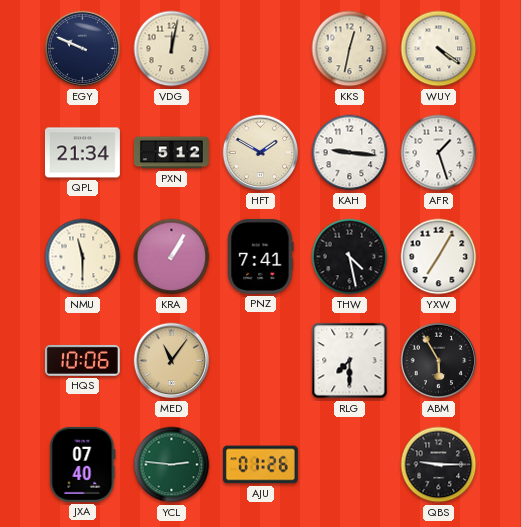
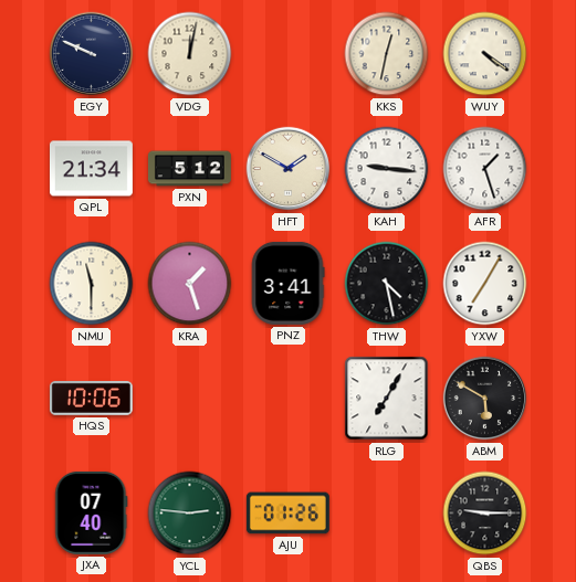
KRA: 1:05 -> 1:27 (190, 284)
PNZ: 7:41 -> 3:41 (287, 283)
MED: 11:06 -> none (172, 361)
RLG: 7:30 -> 7:05 (387, 399)
ABM: 5:55 -> 5:50 (485, 399)
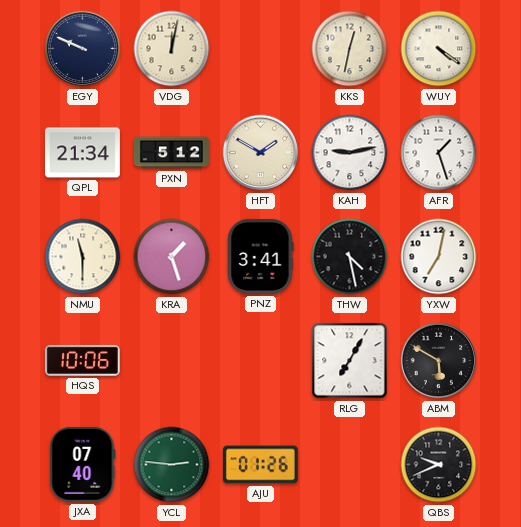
KAH: 9:16 -> 9:13 (350, 153)
YXW: 7:05 -> 7:02 (439, 257)
QBS: 9:15 -> 9:41 (439, 465)
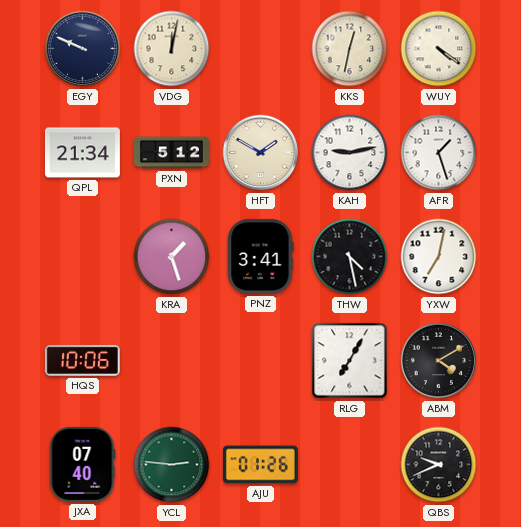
NMU: 11:30 -> none (83, 257)
ABM: 5:50 -> 4:10 (439, 361)
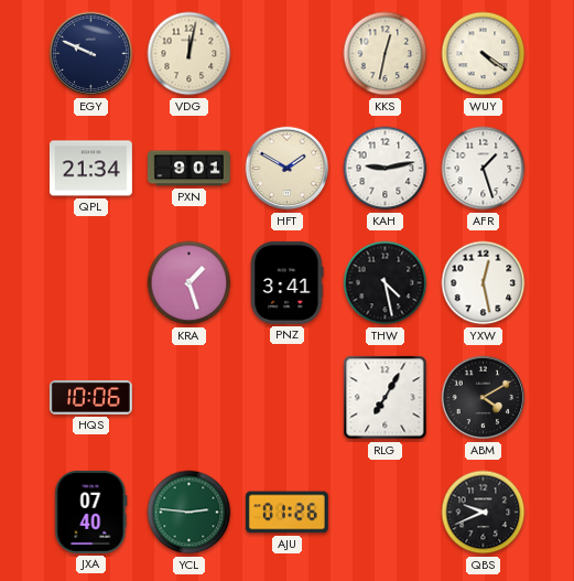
PXN: 5:12 -> 9:01 (188, 169)
YXW: 7:02 -> 12:28 (484, 283)
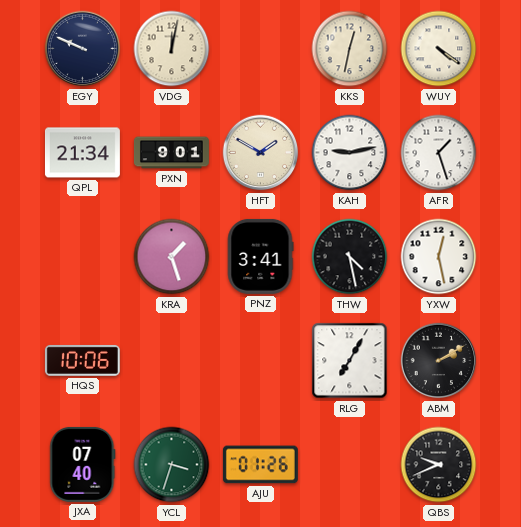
ABM: 4:10 -> 2:10 (439, 361)
YCL: 2:46 -> 3:33 (172, 465)
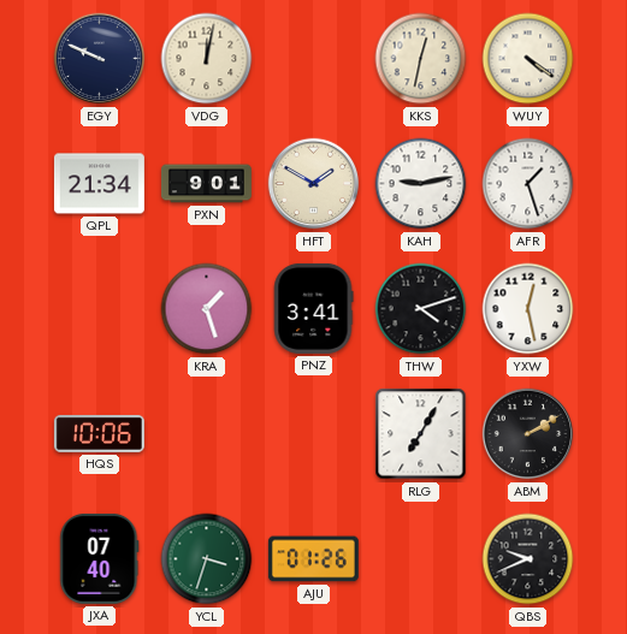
THW: 4:28 -> 4:12 (421, 309)
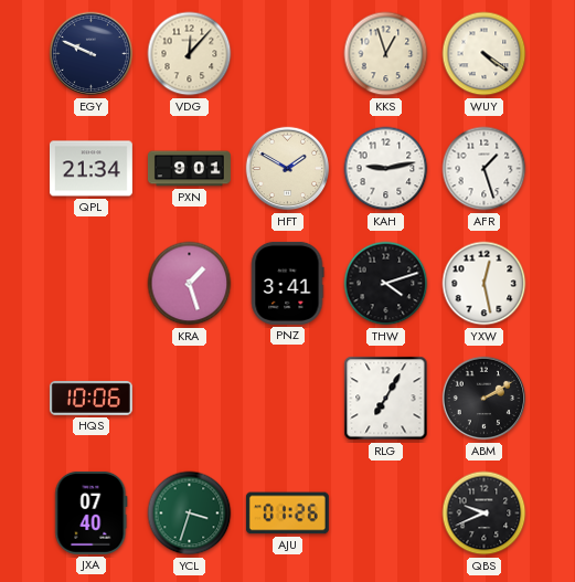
VDG: 12:02 -> 12:07 (190, 54)
KKS: 12:32 -> 12:57 (386, 54)
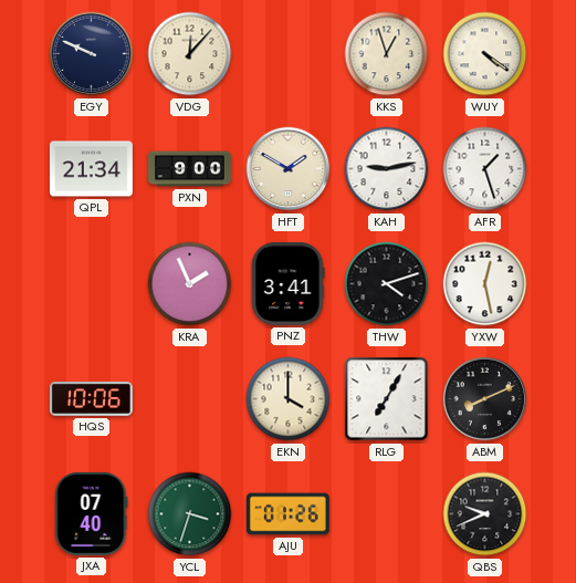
PXN: 9:01 -> 9:00 (189, 169)
KRA: 1:27 -> 1:56 (190, 284)
EKN: none -> 4:00 (289, 399)
ABM: 2:10 -> 8:11 (485, 399)
